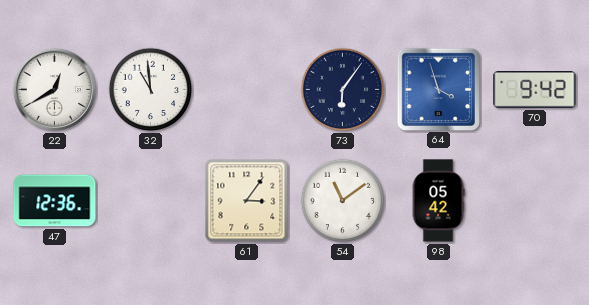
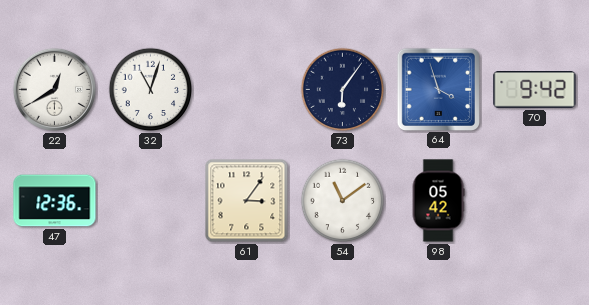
32: 10:59 -> 11:03 (151, 90)
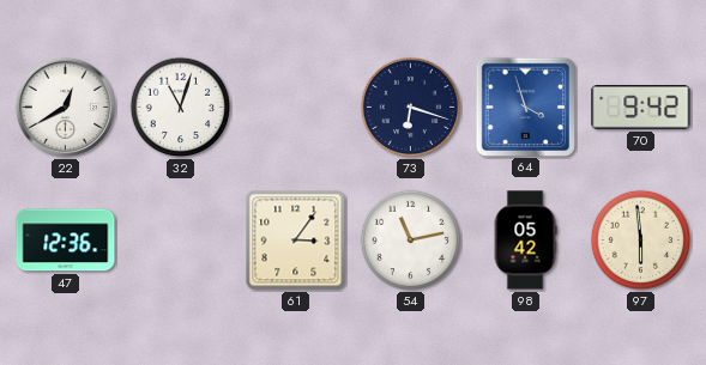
73: 6:06 -> 6:18 (411, 108)
54: 11:09 -> 11:13 (411, 241)
97: none -> 5:59 (641, 241)
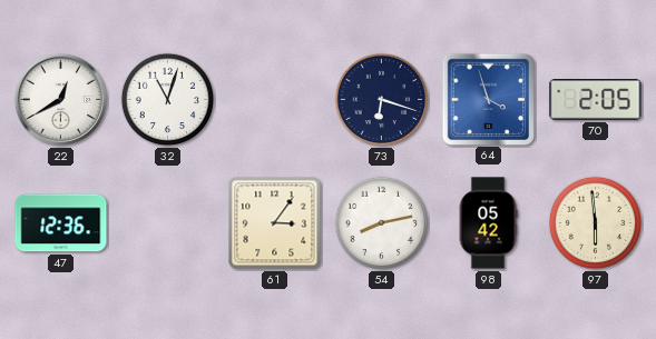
70: 9:42 -> 2:05 (596, 100)
54: 11:13 -> 8:13 (382, 223)
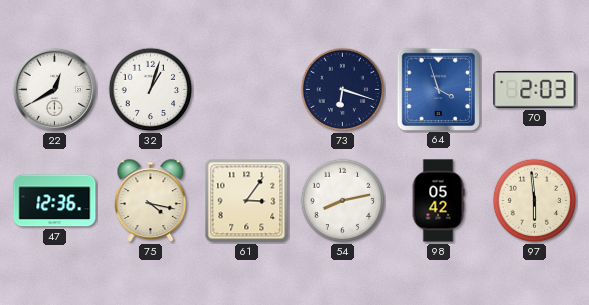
32: 11:03 -> 1:03 (151, 90)
70: 2:05 -> 2:03 (535, 90)
75: none -> 4:17 (151, 201)
